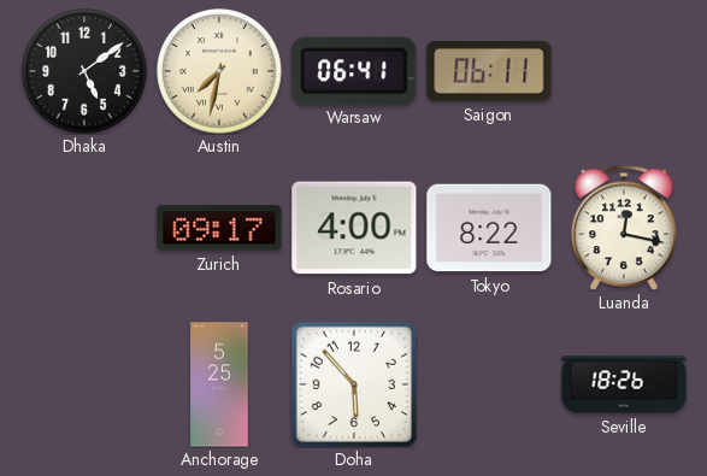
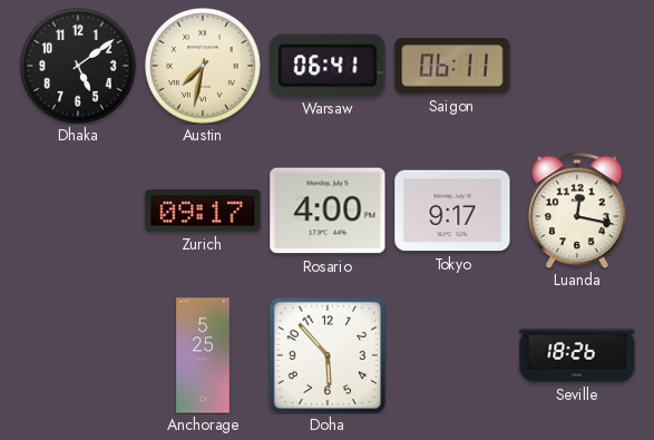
Tokyo: 8:22 -> 9:17 (452, 211)
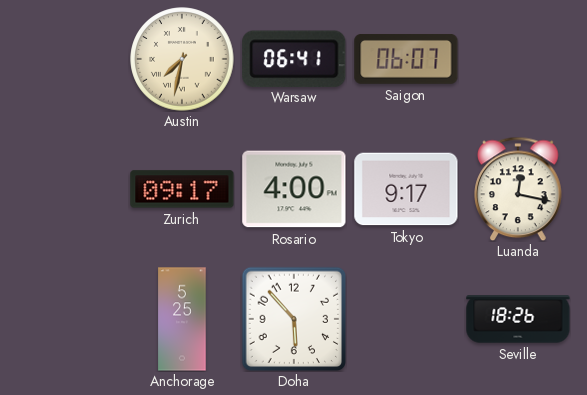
Dhaka: 5:09 -> none (78, 66)
Saigon: 06:11 -> 06:07 (406, 60)
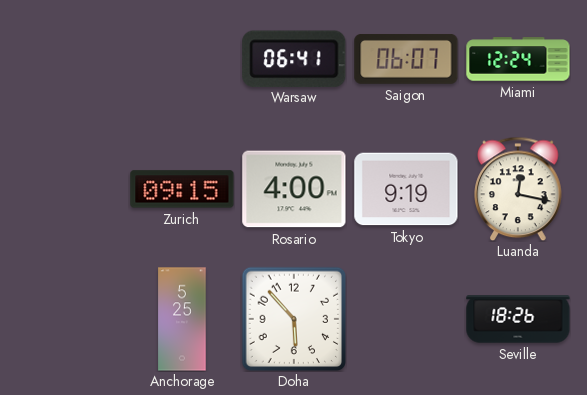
Austin: 7:32 -> none (182, 59)
Miami: none -> 12:24 (518, 59)
Zurich: 09:17 -> 09:15 (182, 189)
Tokyo: 9:17 -> 9:19 (406, 189)
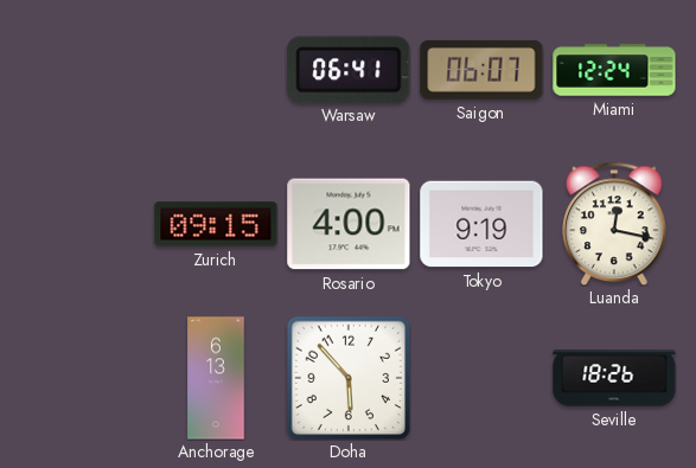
Anchorage: 5:25 -> 6:13 (216, 378)
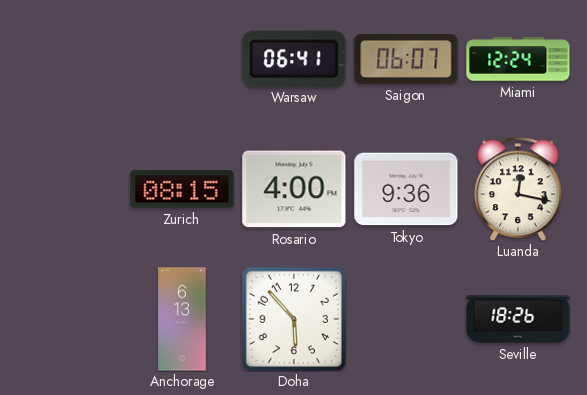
Zurich: 09:15 -> 08:15 (182, 189)
Tokyo: 9:19 -> 9:36 (406, 189)
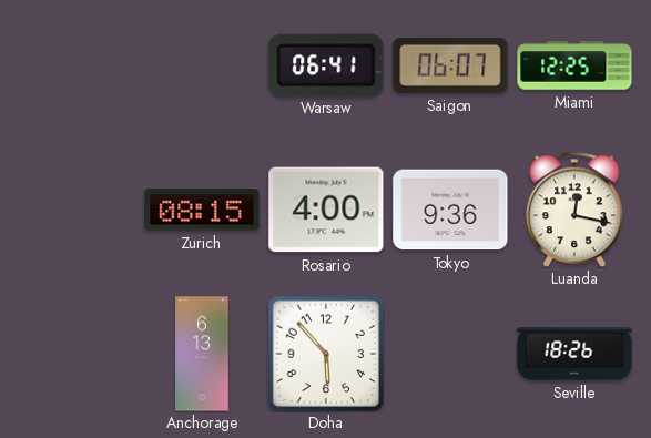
Miami: 12:24 -> 12:25 (574, 65)
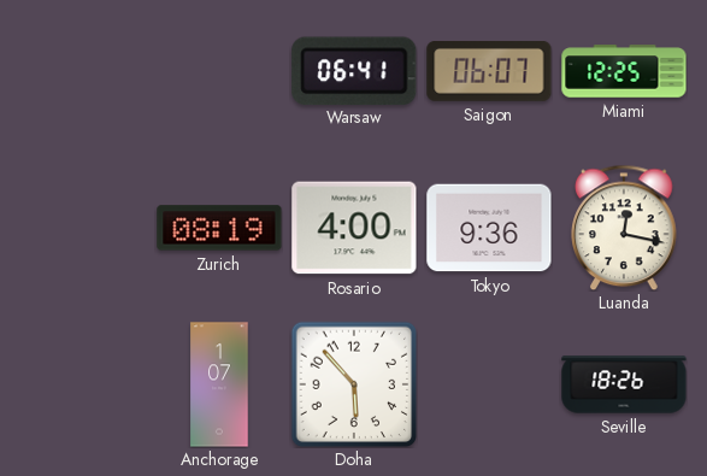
Zurich: 08:15 -> 08:19 (219, 228)
Anchorage: 6:13 -> 1:07 (219, 384)
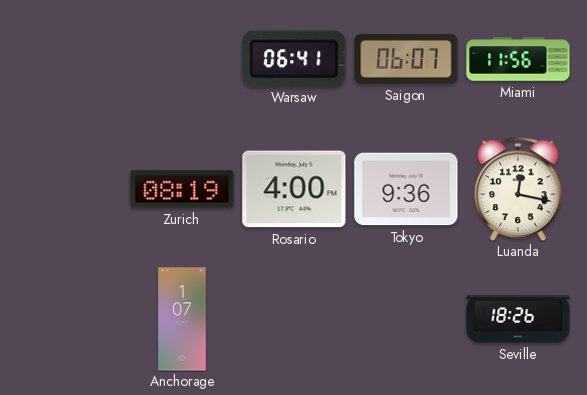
Miami: 12:25 -> 11:56 (518, 59)
Doha: 5:53 -> none (354, 384)
